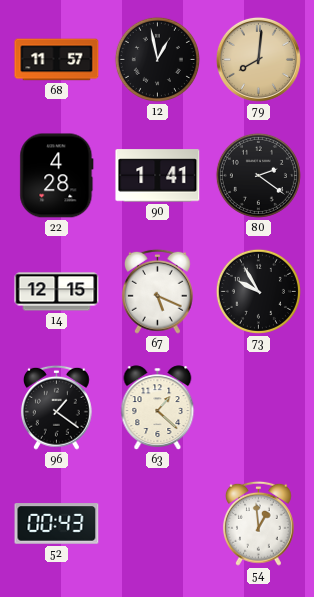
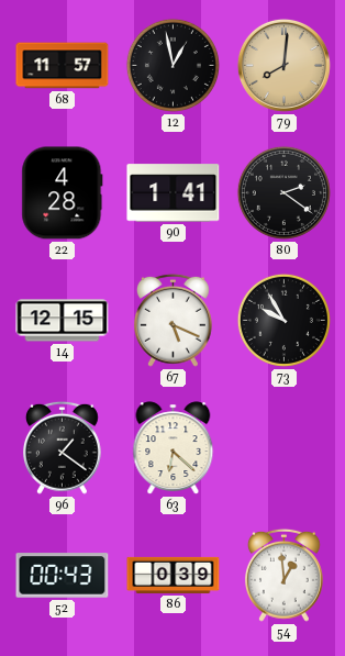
63: 1:22 -> 6:22 (174, 448)
86: none -> 0:39 (174, 575)
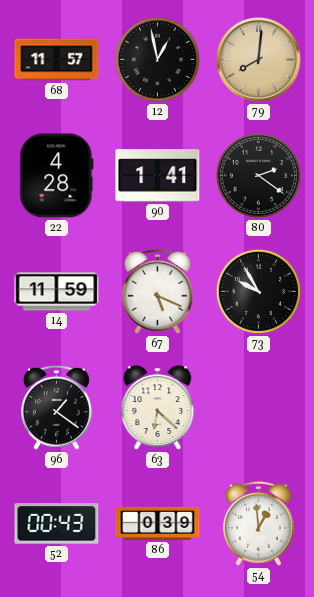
14: 12:15 -> 11:59 (57, 292)
